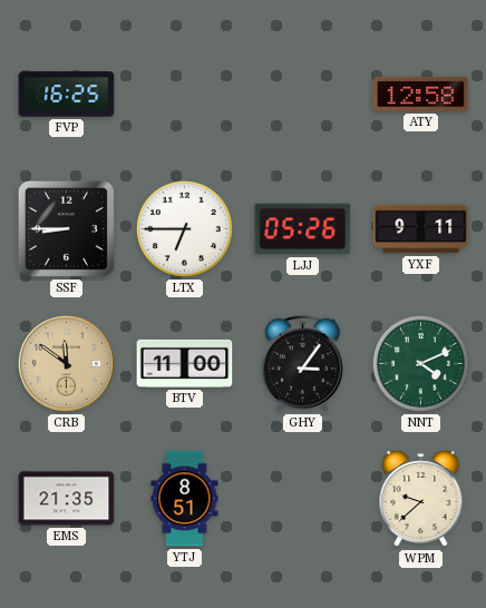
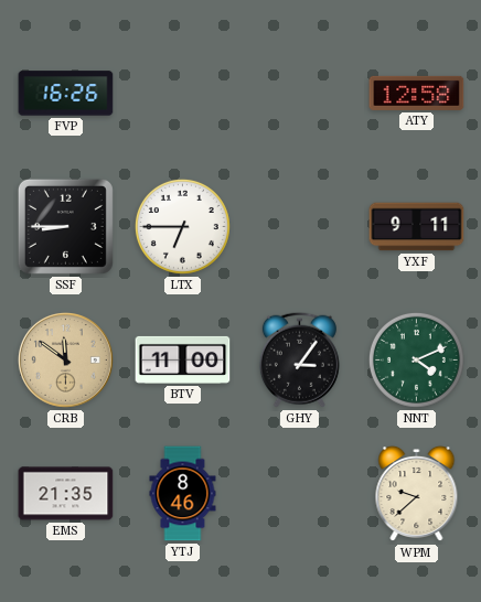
FVP: 16:25 -> 16:26 (66, 94)
LJJ: 05:26 -> none (303, 229)
YTJ: 8:51 -> 8:46 (183, 494)
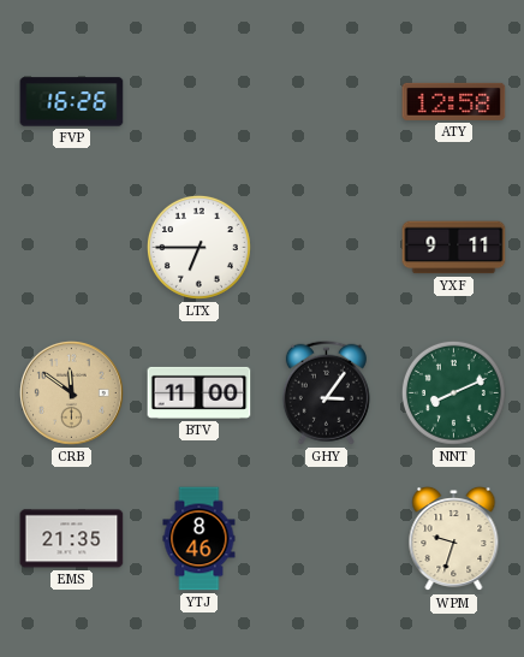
SSF: 8:45 -> none (65, 226)
NNT: 4:11 -> 8:11 (453, 392)
WPM: 9:38 -> 9:33 (454, 539)
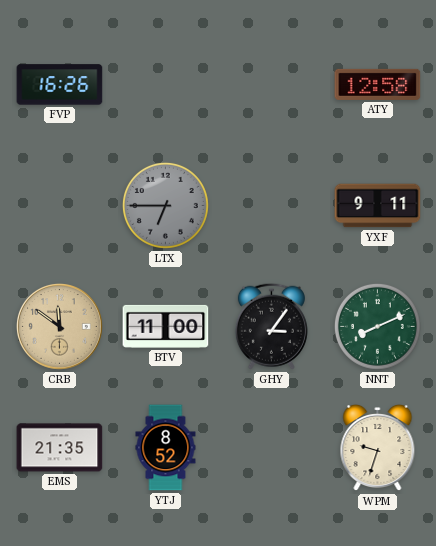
LTX dial: white -> grey (165, 205)
YTJ: 8:46 -> 8:52 (166, 448)
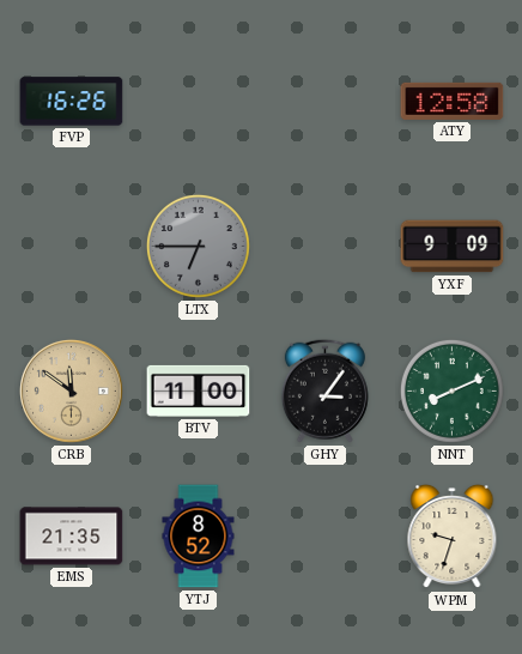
YXF: 9:11 -> 9:09 (453, 247)
